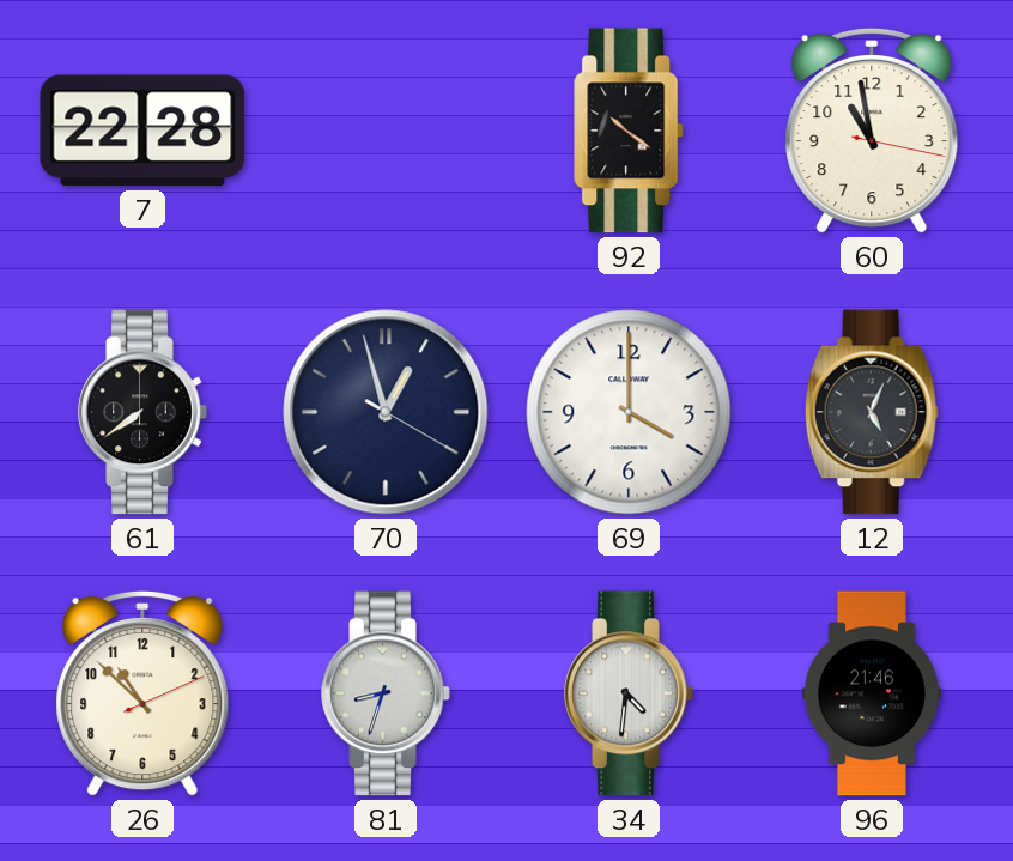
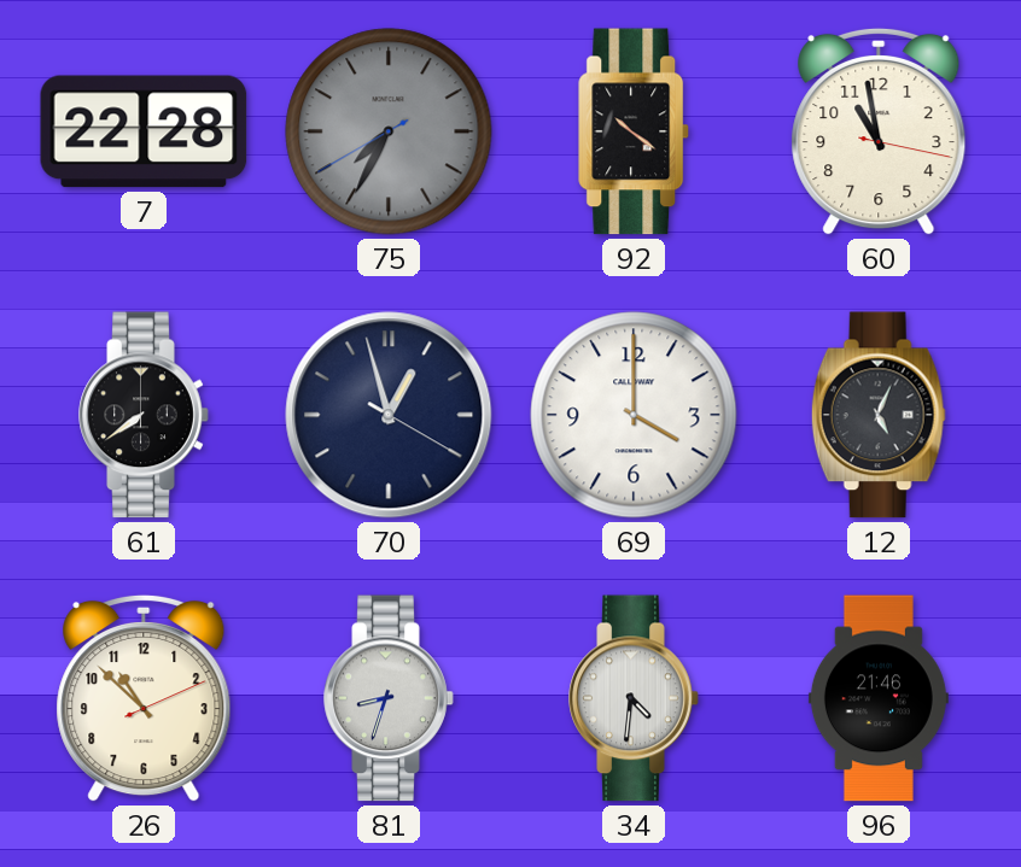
75: none -> 7:34 (389, 131)
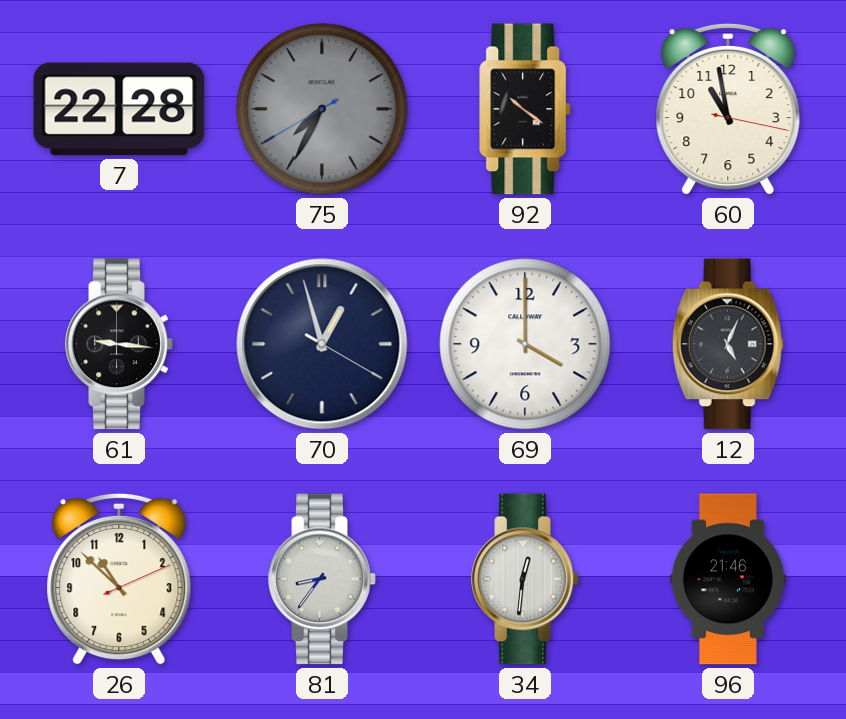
61: 7:39 -> 9:16 (119, 344)
81: 8:33 -> 8:36 (322, 579)
34: 4:31 -> 12:31 (525, 579)
